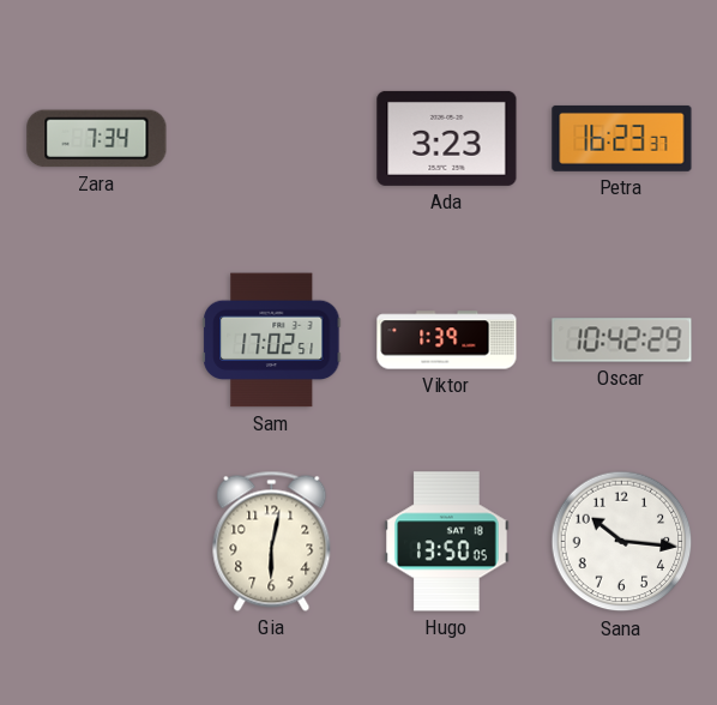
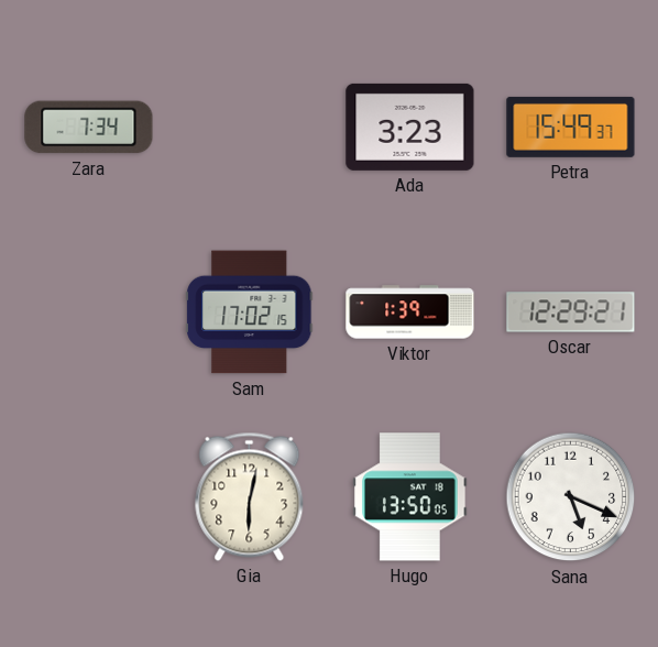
Petra: 16:23 -> 15:49 (571, 127)
Sam: 17:02:51 -> 17:02:15 (250, 312)
Oscar: 10:42 -> 12:29 (571, 312)
Sana: 10:16 -> 5:19 (571, 497)
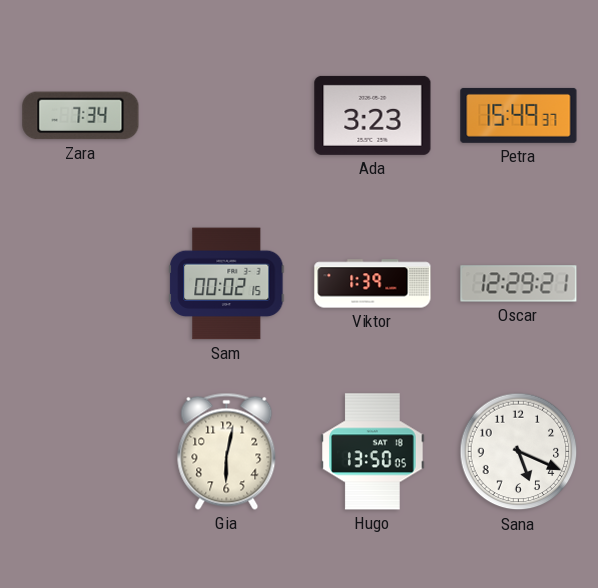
Sam: 17:02 -> 00:02 (227, 284)
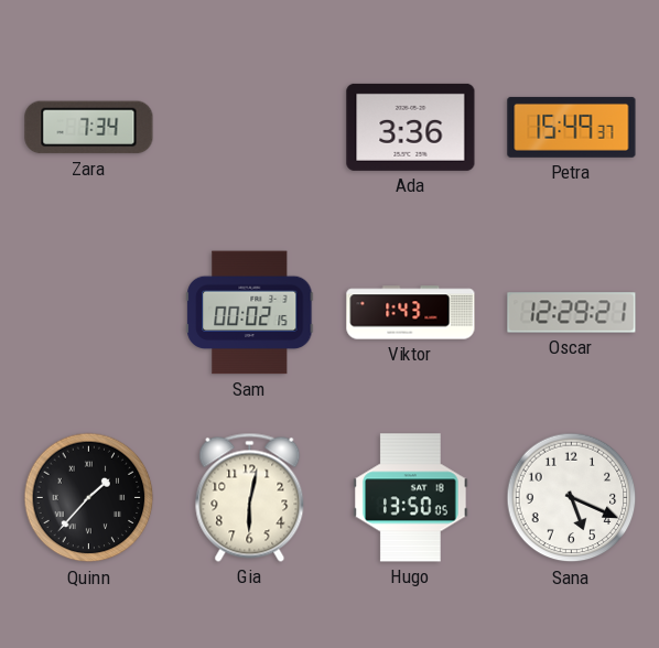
Ada: 3:23 -> 3:36 (411, 127)
Viktor: 1:39 -> 1:43 (411, 313)
Quinn: none -> 1:37 (89, 498)
